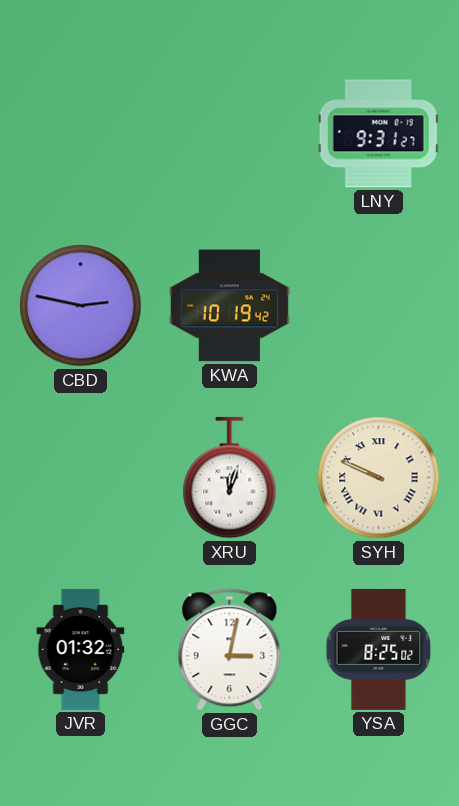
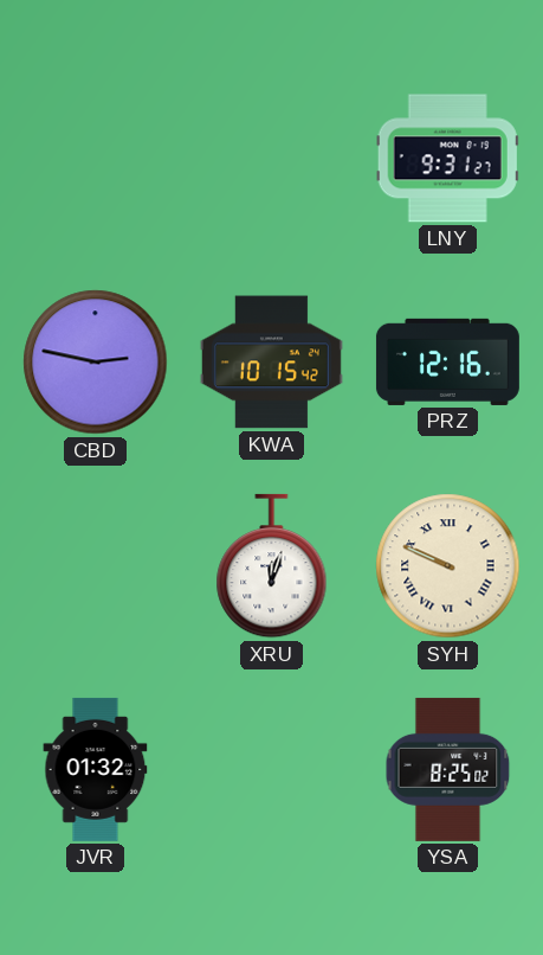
KWA: 10:19 -> 10:15 (271, 363)
PRZ: none -> 12:16 (447, 361)
GGC: 3:02 -> none (230, 650)
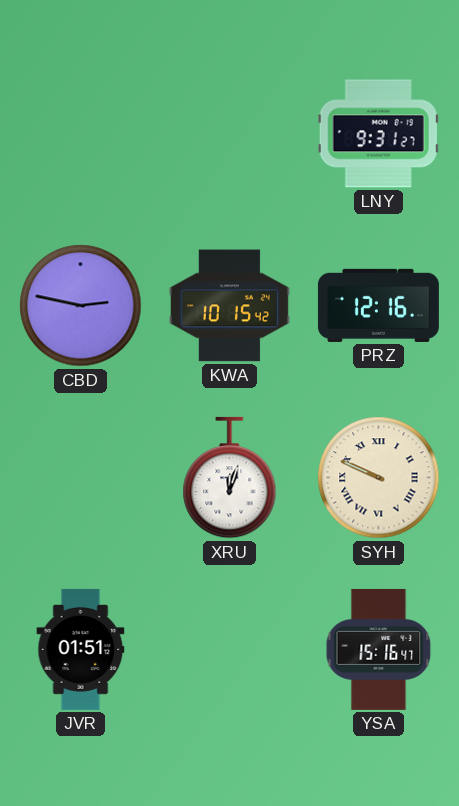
JVR: 01:32 -> 01:51 (81, 649)
YSA: 8:25 -> 15:16 (379, 649)
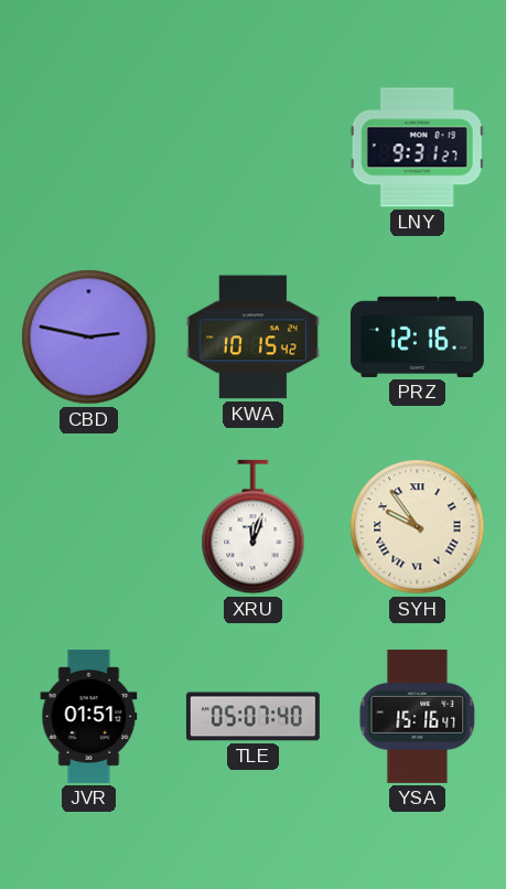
SYH: 9:49 -> 9:54 (418, 527)
TLE: none -> 05:07 (252, 717)
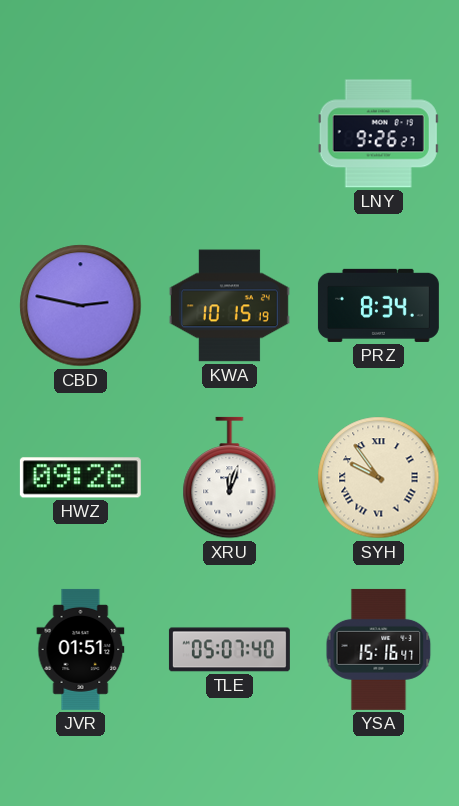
LNY: 9:31 -> 9:26 (378, 134)
KWA: 10:15:42 -> 10:15:19 (229, 306)
PRZ: 12:16 -> 8:34 (378, 305)
HWZ: none -> 09:26 (80, 478)
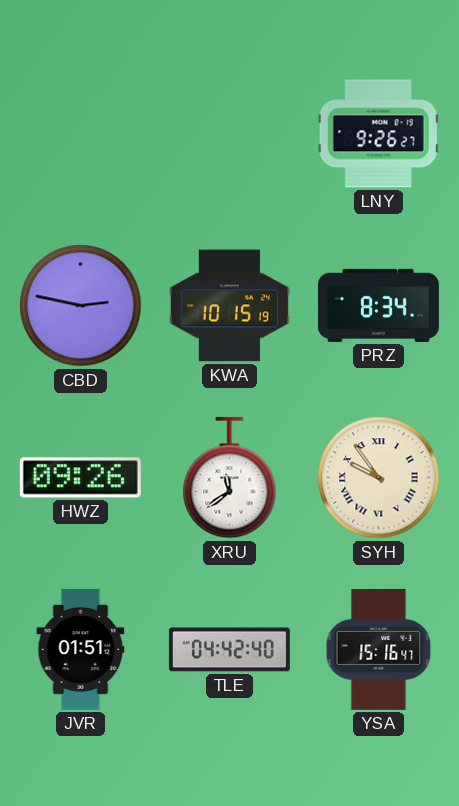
XRU: 12:03 -> 11:39 (230, 478)
TLE: 05:07 -> 04:42 (229, 650)
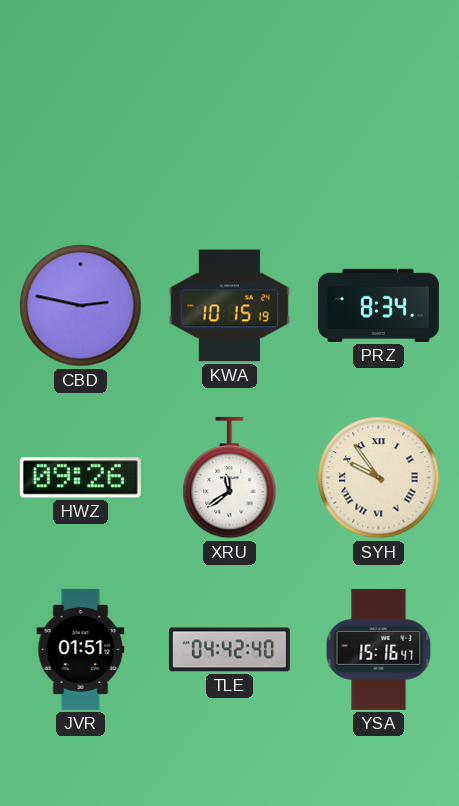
LNY: 9:26 -> none (378, 134)
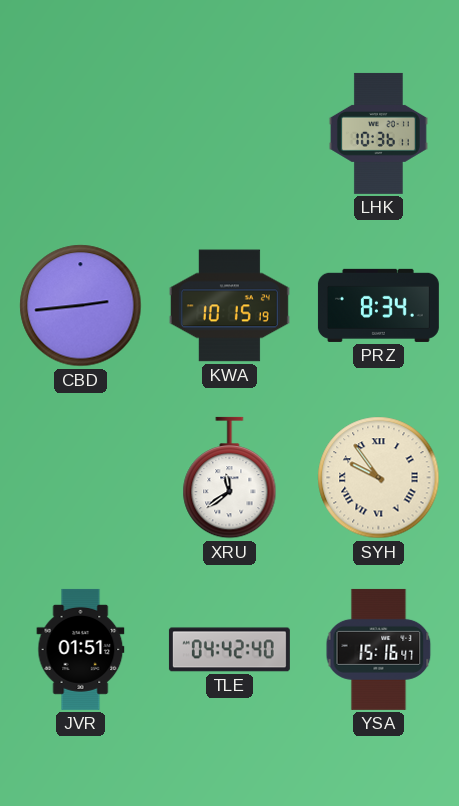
LHK: none -> 10:36 (378, 133)
CBD: 2:47 -> 2:44 (81, 306)
HWZ: 09:26 -> none (80, 478)
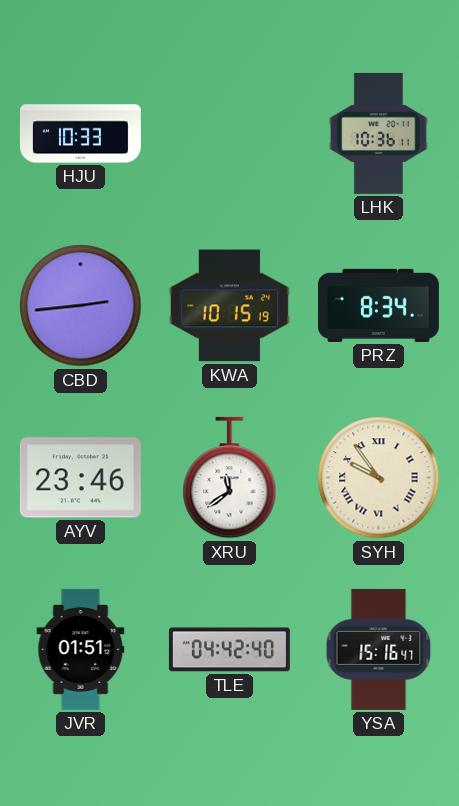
HJU: none -> 10:33 (80, 134)
AYV: none -> 23:46 (80, 478)
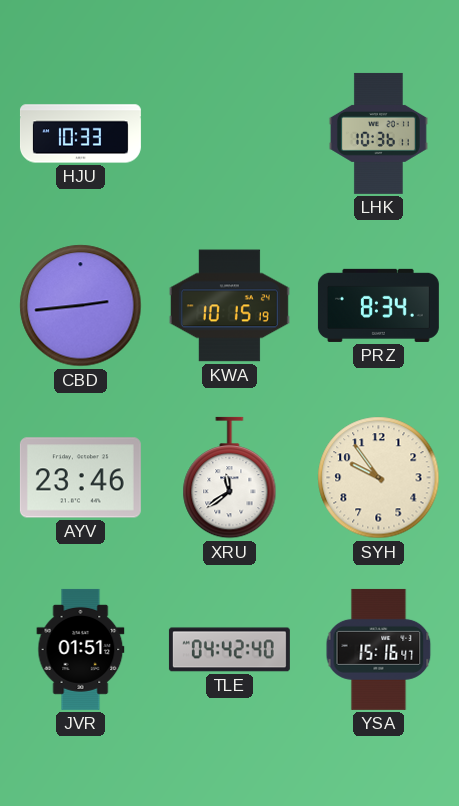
SYH numerals: Roman -> Arabic (379, 478)
